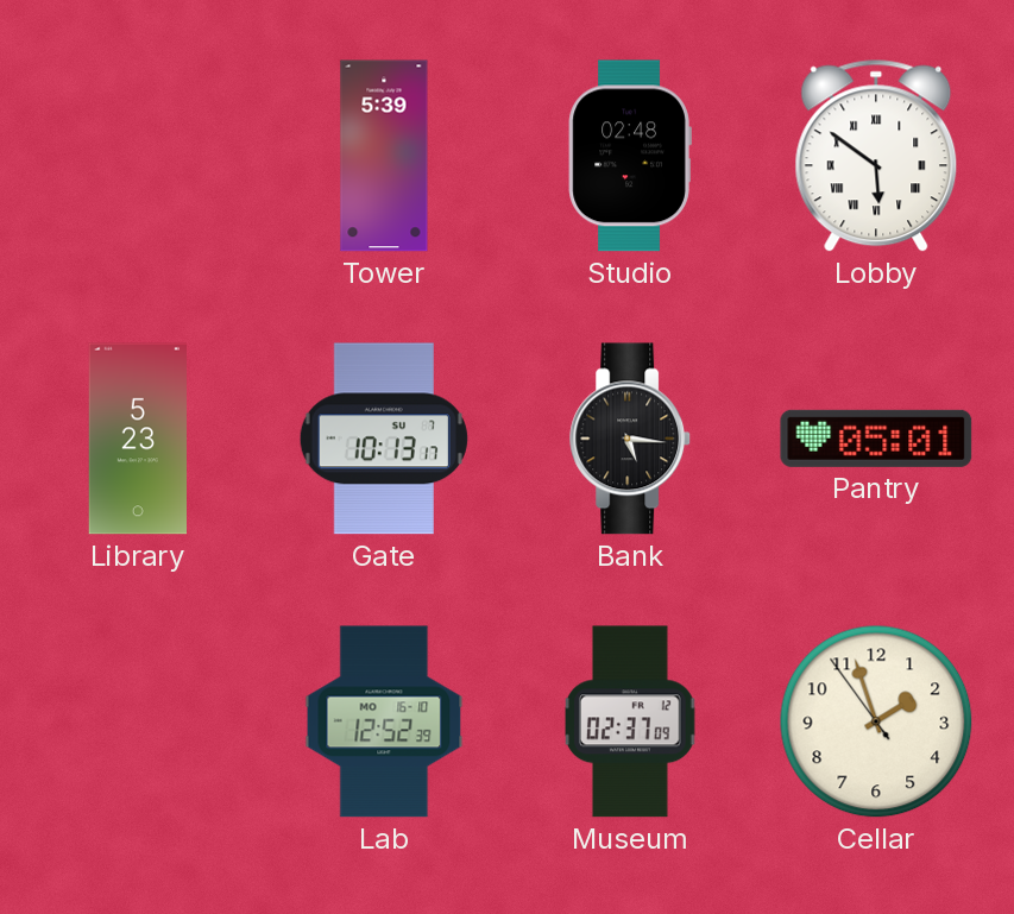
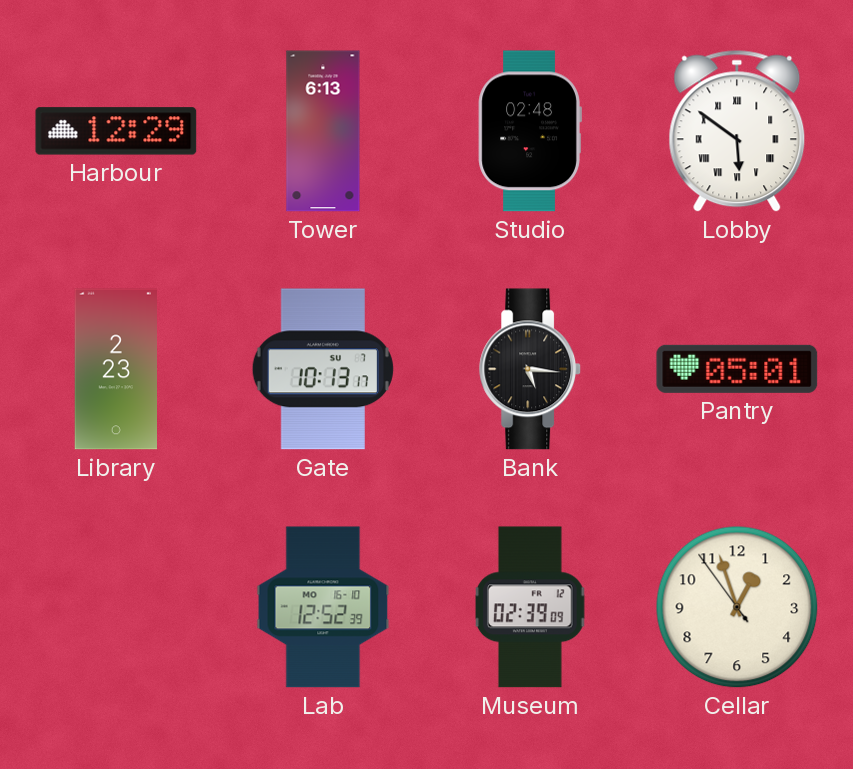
Harbour: none -> 12:29 (116, 131)
Tower: 5:39 -> 6:13 (323, 131)
Library: 5:23 -> 2:23 (115, 369)
Museum: 02:37 -> 02:39 (531, 607)
Cellar: 1:56 -> 12:56 (737, 607)
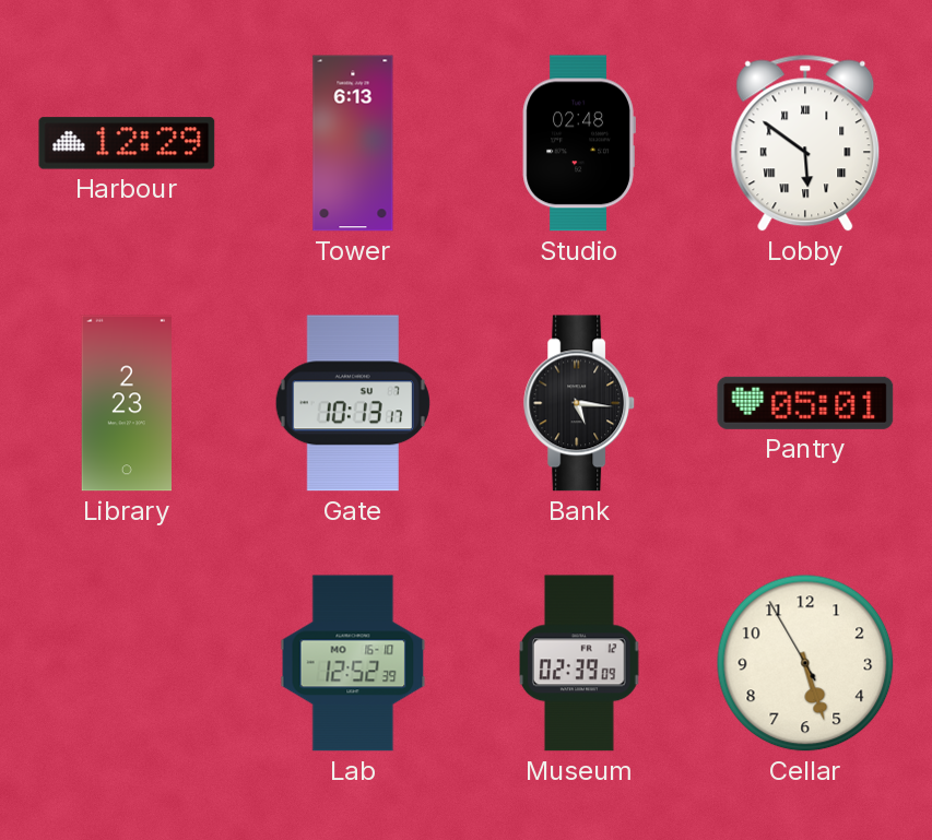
Cellar: 12:56 -> 5:26 (805, 663)
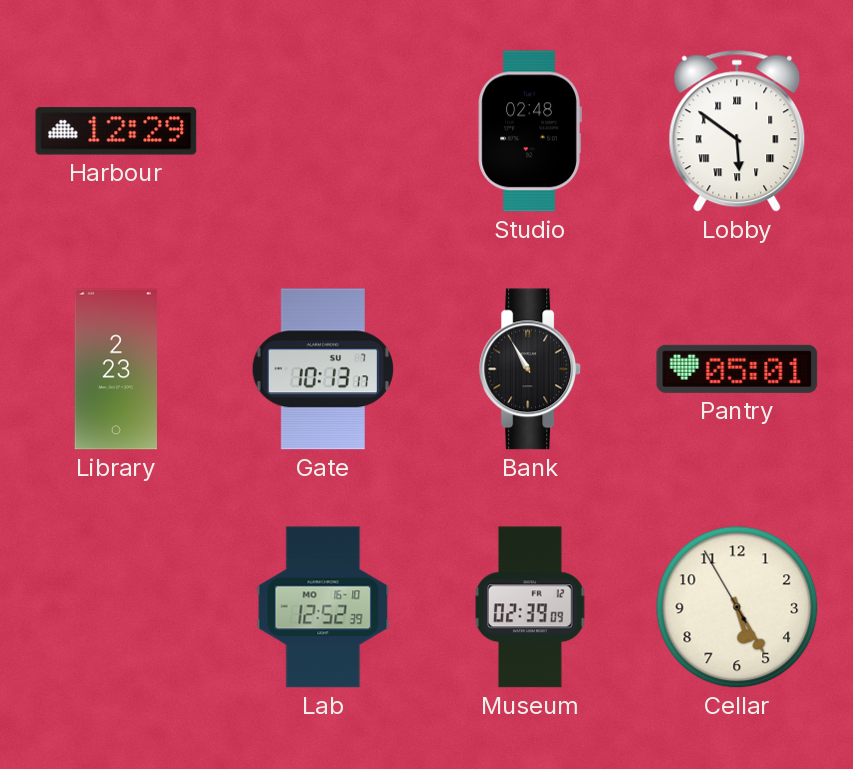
Tower: 6:13 -> none (353, 143)
Bank: 5:16 -> 10:55 (531, 369)
Cellar: 5:26 -> 5:24 (737, 607)
